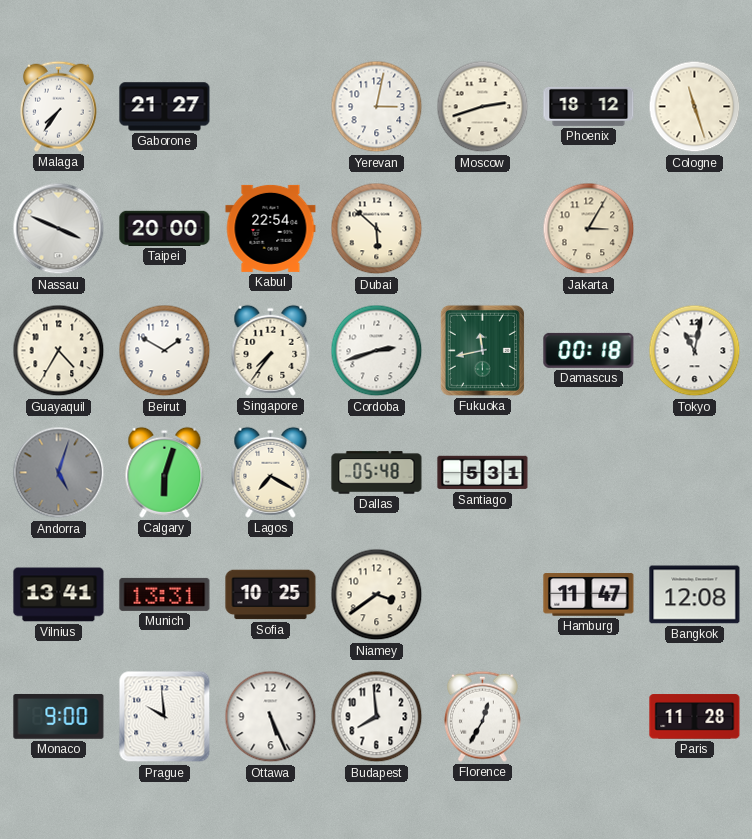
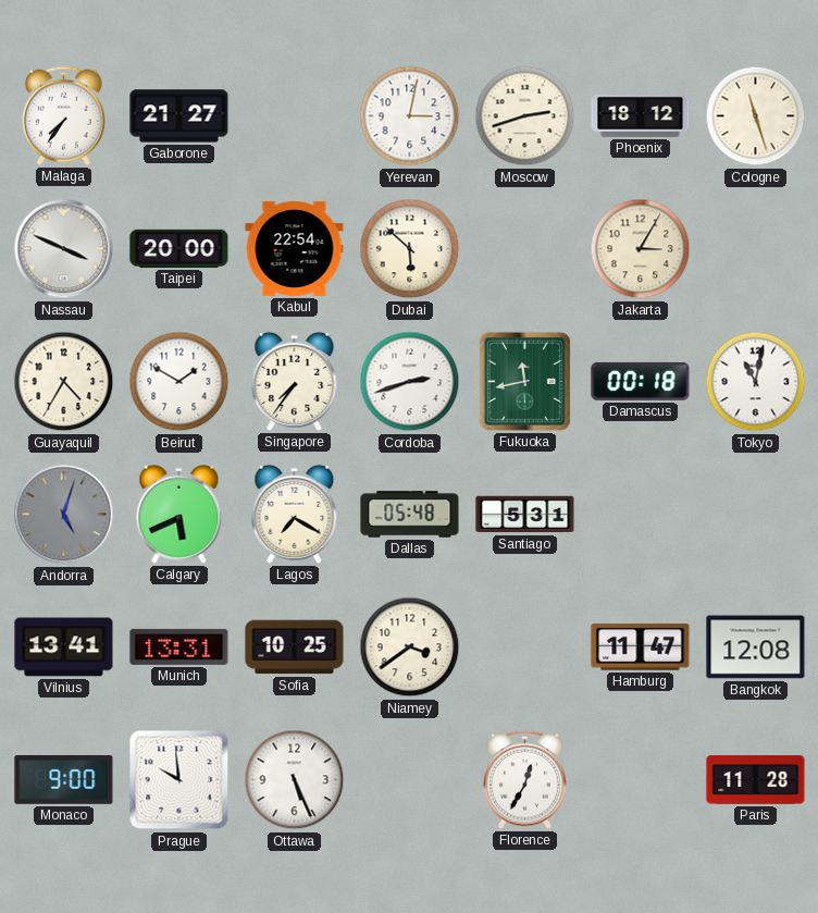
Calgary: 6:03 -> 5:41 (179, 514)
Budapest: 7:59 -> none (377, 717)
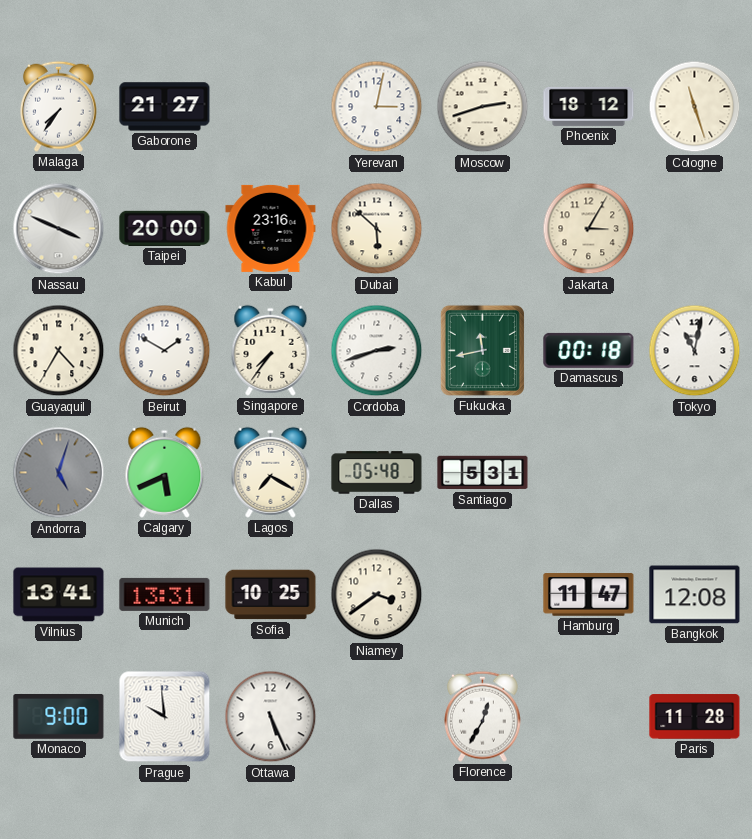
Kabul: 22:54 -> 23:16 (271, 228)
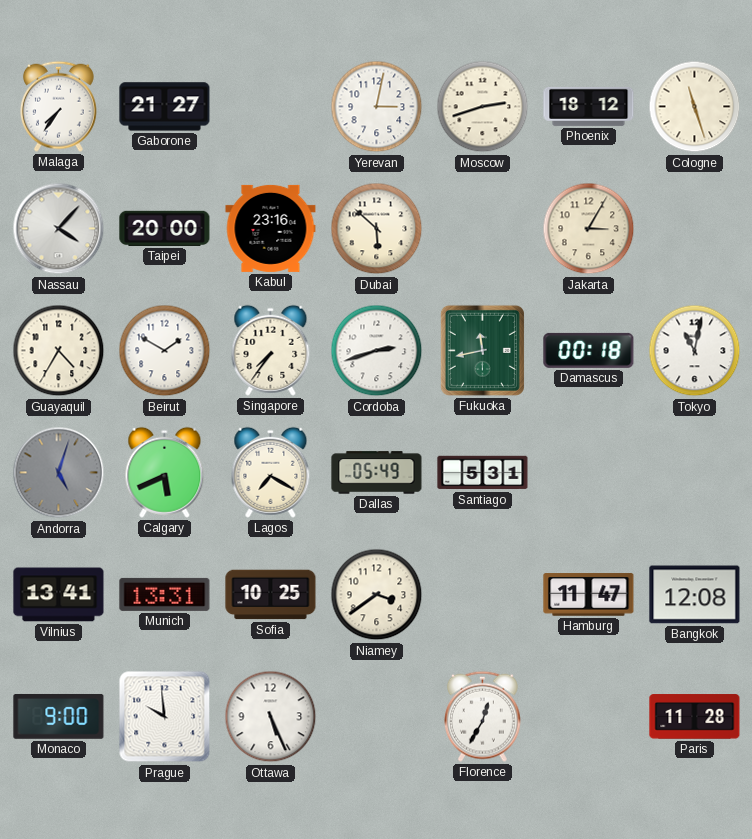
Nassau: 3:49 -> 4:07 (59, 229)
Dallas: 05:48 -> 05:49 (377, 473)
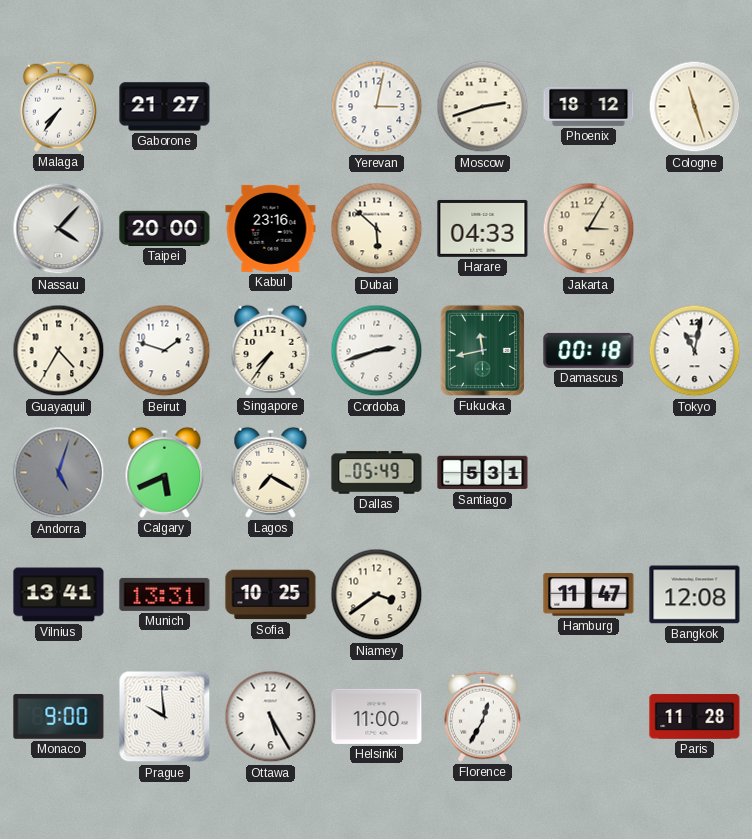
Harare: none -> 04:33 (483, 228)
Beirut: 1:50 -> 1:48 (165, 351)
Ottawa: 5:26 -> 5:25 (271, 717)
Helsinki: none -> 11:00 (377, 716)
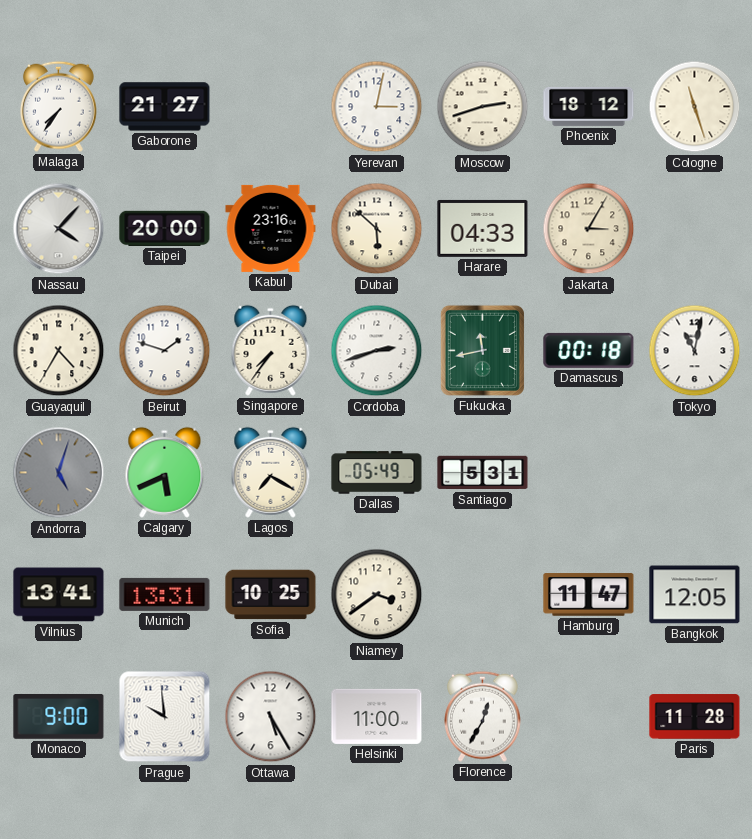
Bangkok: 12:08 -> 12:05 (695, 595)
